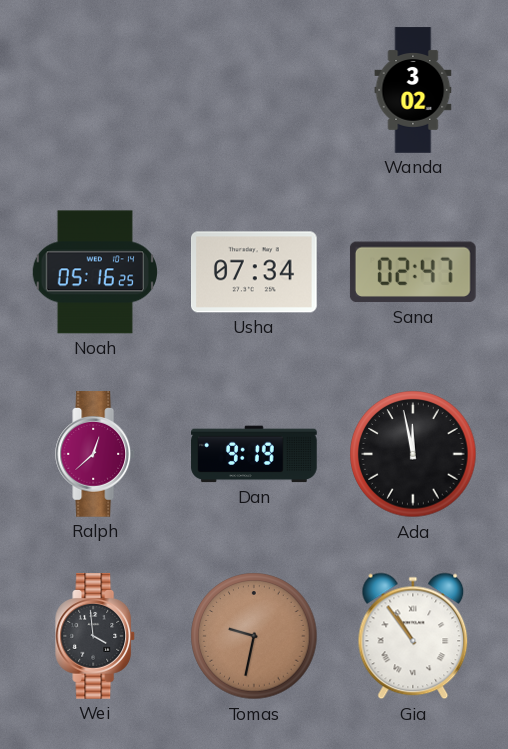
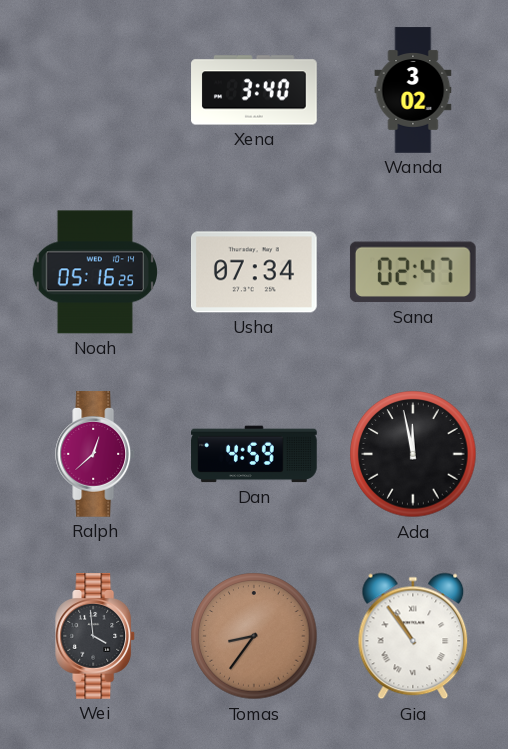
Xena: none -> 3:40 (254, 90)
Dan: 9:19 -> 4:59 (254, 454)
Tomas: 9:32 -> 8:36 (254, 636)
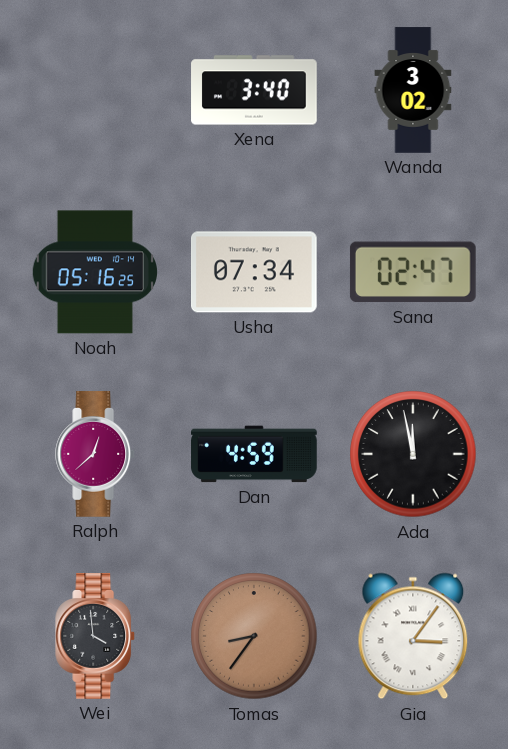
Gia: 10:54 -> 3:06 (413, 636)
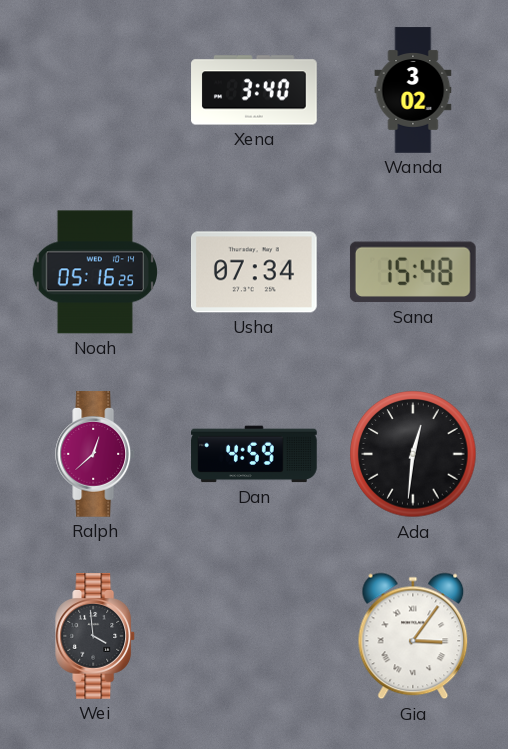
Sana: 02:47 -> 15:48 (413, 272)
Ada: 11:58 -> 12:31 (413, 454)
Tomas: 8:36 -> none (254, 636)
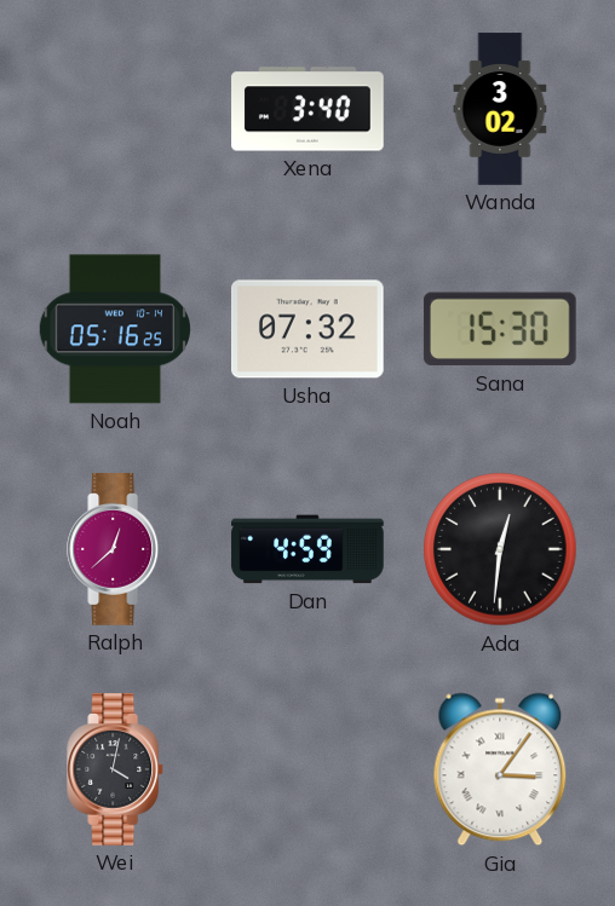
Usha: 07:34 -> 07:32 (309, 329)
Sana: 15:48 -> 15:30 (500, 329)
Wei: 3:59 -> 4:02 (116, 769)
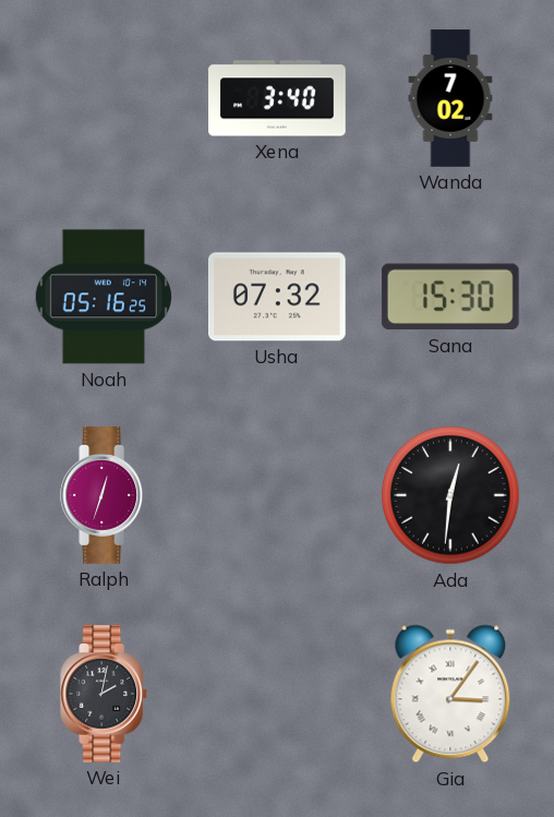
Wanda: 3:02 -> 7:02 (450, 98)
Ralph: 12:38 -> 12:33 (105, 495)
Dan: 4:59 -> none (307, 549)
Wei: 4:02 -> 2:02 (105, 694)
